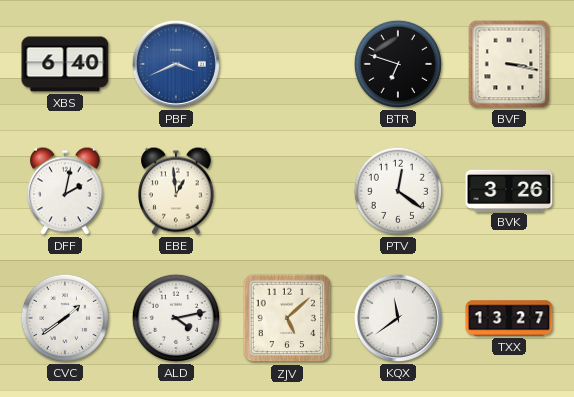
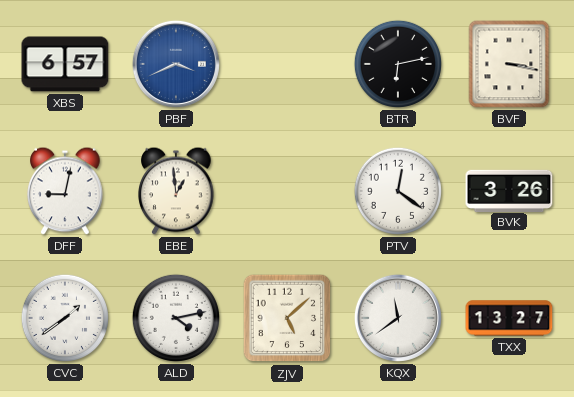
XBS: 6:40 -> 6:57 (65, 64)
BTR: 6:48 -> 6:13 (398, 64)
DFF: 2:02 -> 9:02 (65, 191)
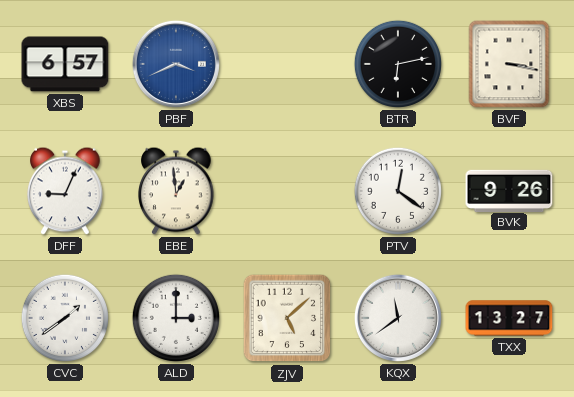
DFF: 9:02 -> 9:04 (65, 191)
BVK: 3:26 -> 9:26 (509, 190)
ALD: 4:13 -> 3:00 (176, 318)
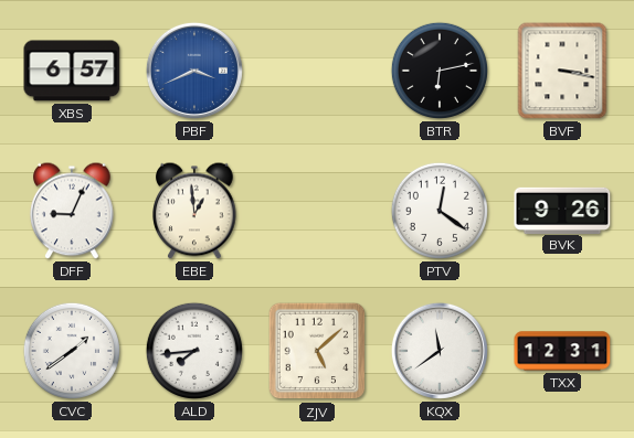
ALD: 3:00 -> 7:44 (194, 351)
TXX: 13:27 -> 12:31 (562, 351)
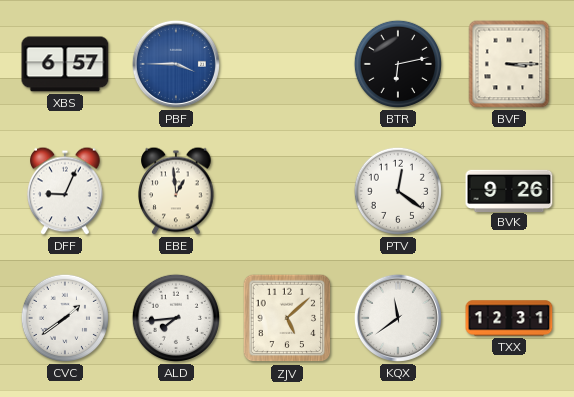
PBF: 3:41 -> 3:45 (176, 64)
BVF: 3:17 -> 3:15 (509, 64)
